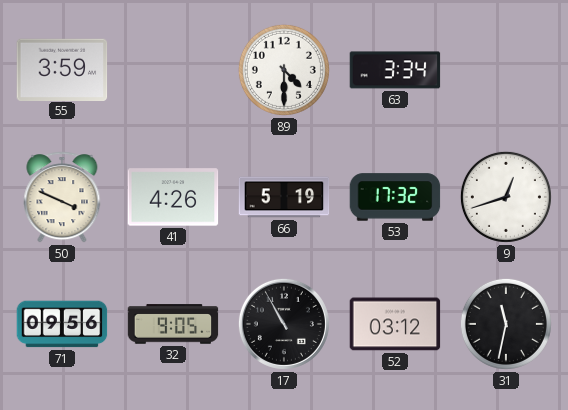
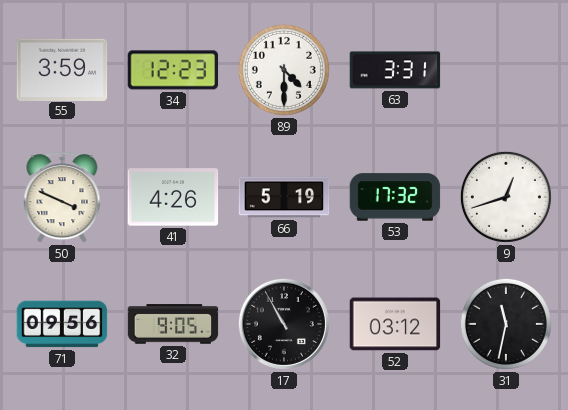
34: none -> 12:23 (173, 70)
63: 3:34 -> 3:31 (395, 70)
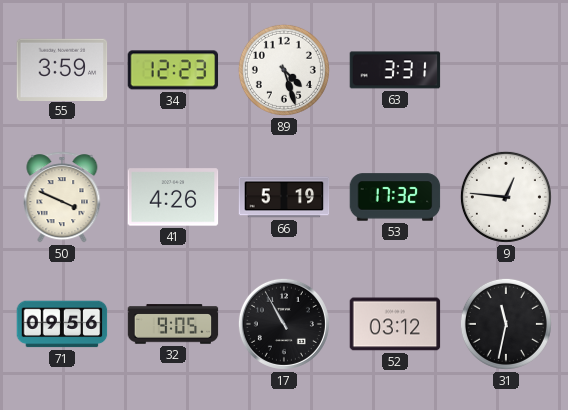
89: 4:30 -> 4:27 (284, 70)
9: 12:42 -> 12:46 (506, 197)
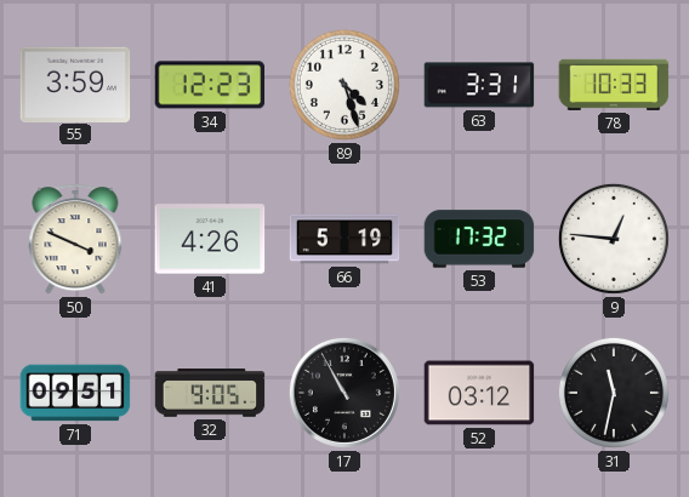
78: none -> 10:33 (614, 85)
71: 09:56 -> 09:51 (75, 393)
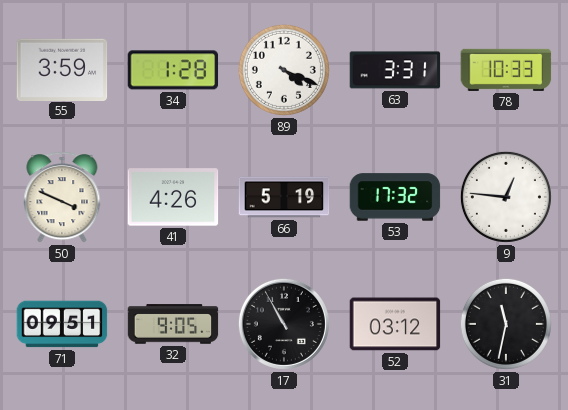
34: 12:23 -> 1:28 (173, 70)
89: 4:27 -> 4:19 (284, 70)
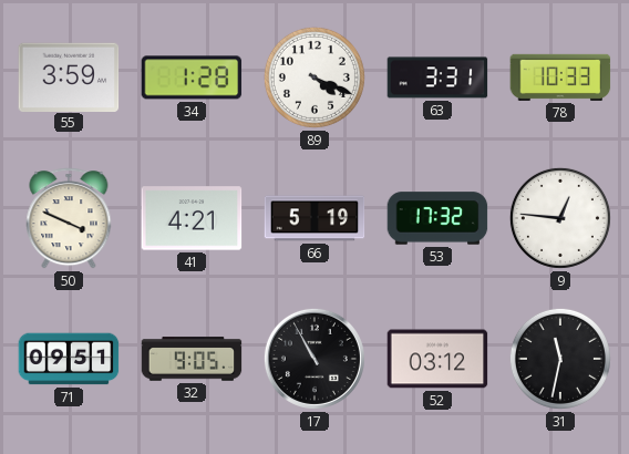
41: 4:26 -> 4:21 (192, 218)
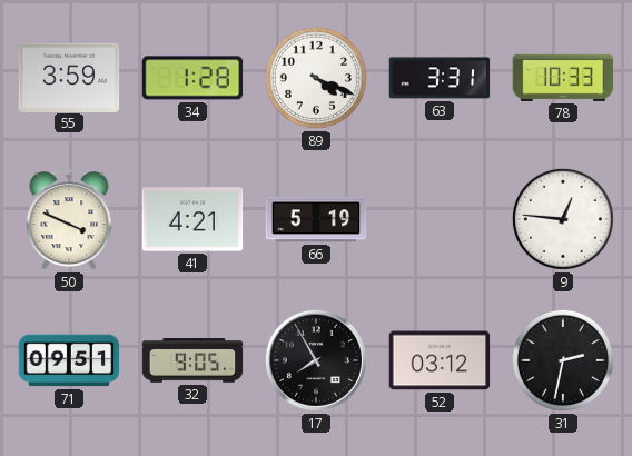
53: 17:32 -> none (437, 218)
17: 10:55 -> 7:55 (316, 360)
31: 11:32 -> 2:32 (563, 360)
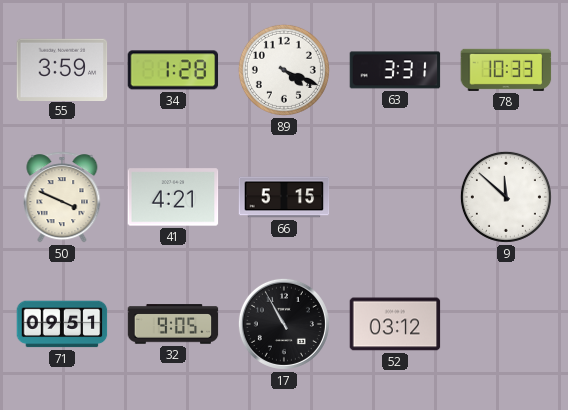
66: 5:19 -> 5:15 (284, 197)
9: 12:46 -> 11:52 (506, 197)
17: 7:55 -> 10:55 (284, 324)
31: 2:32 -> none (563, 360)
